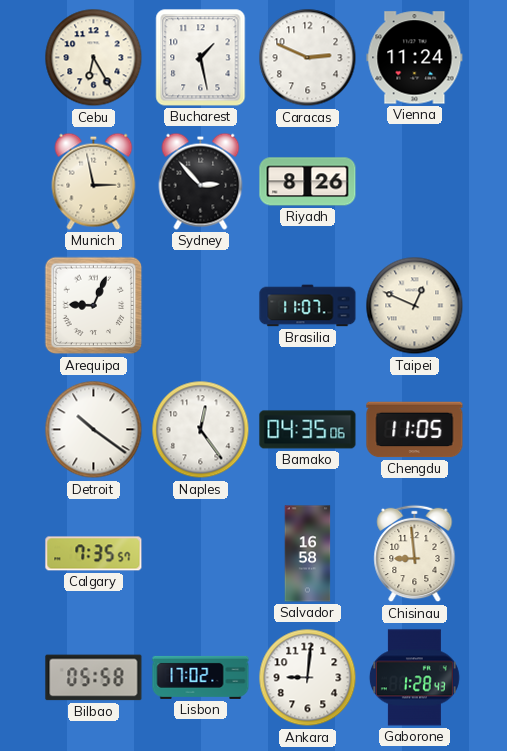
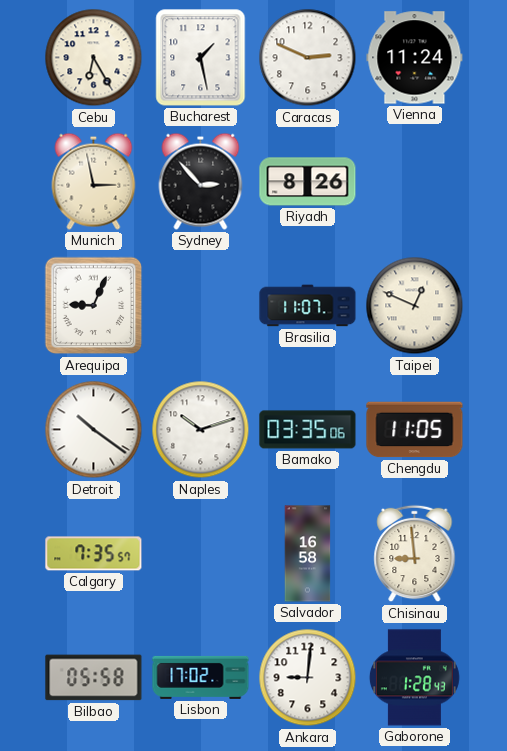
Naples: 12:24 -> 10:12 (201, 430)
Bamako: 04:35 -> 03:35 (308, 430)
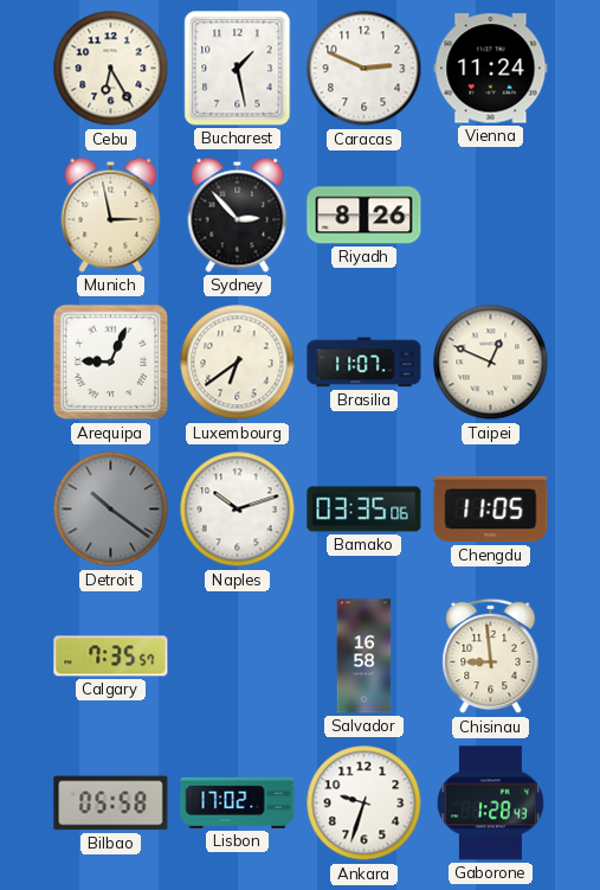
Luxembourg: none -> 6:39 (238, 363)
Detroit dial: white -> grey (111, 510)
Ankara: 9:01 -> 9:33 (364, 803)
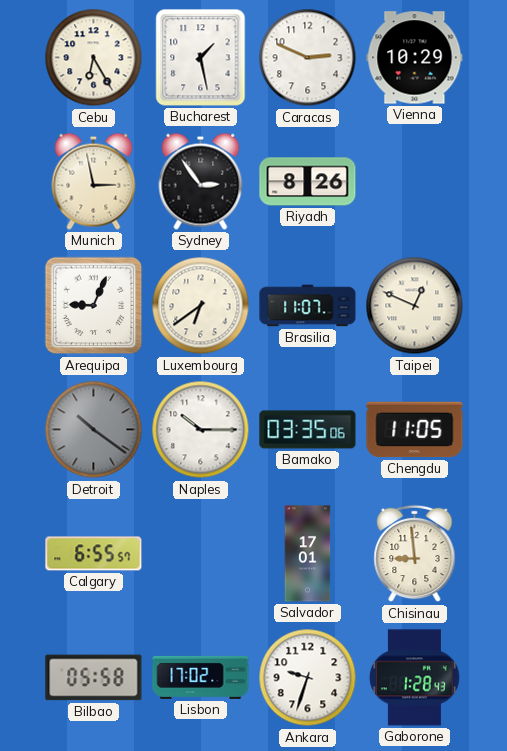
Vienna: 11:24 -> 10:29 (415, 58)
Sydney: 2:53 -> 2:54 (201, 181)
Naples: 10:12 -> 10:15 (201, 430)
Calgary: 7:35 -> 6:55 (94, 554)
Salvador: 16:58 -> 17:01 (308, 554)
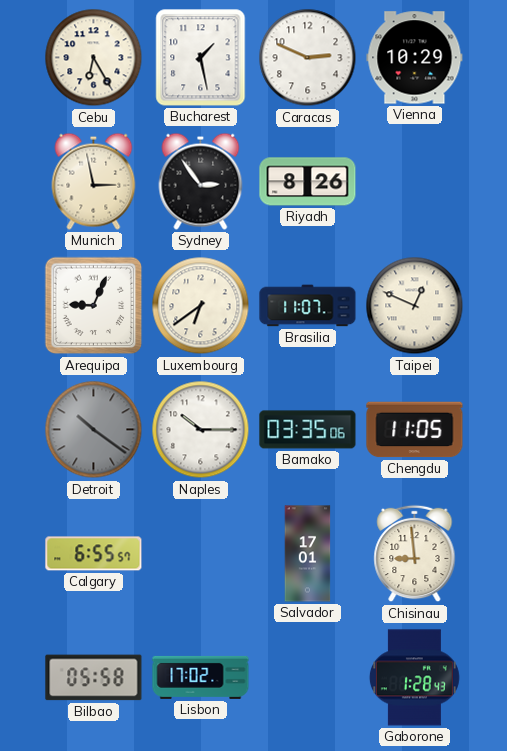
Ankara: 9:33 -> none (308, 678)
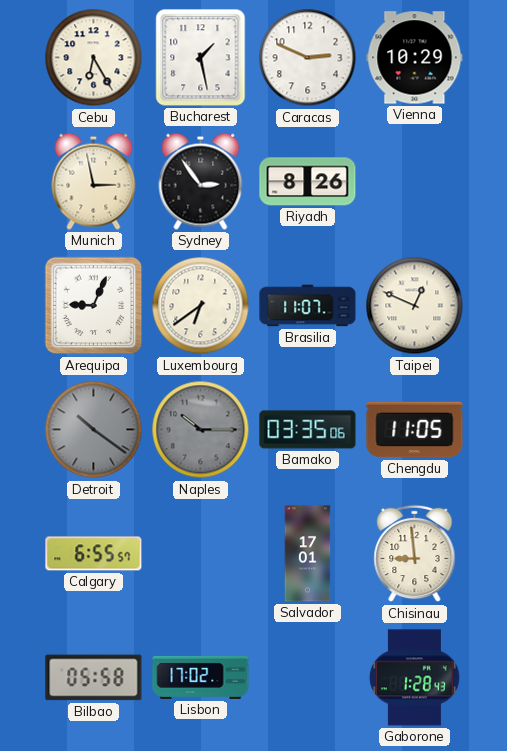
Naples dial: white -> grey (201, 430)
